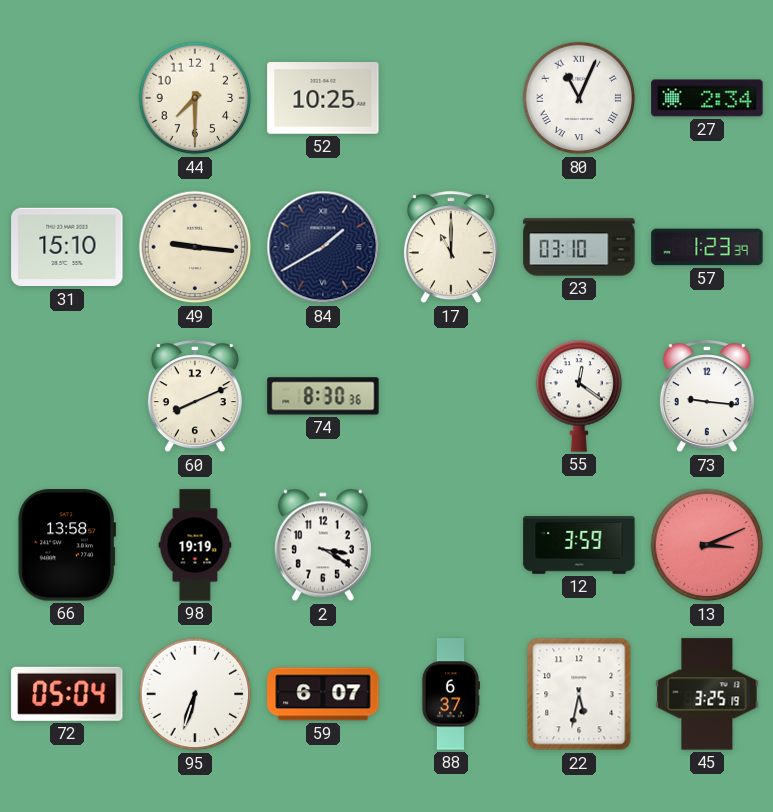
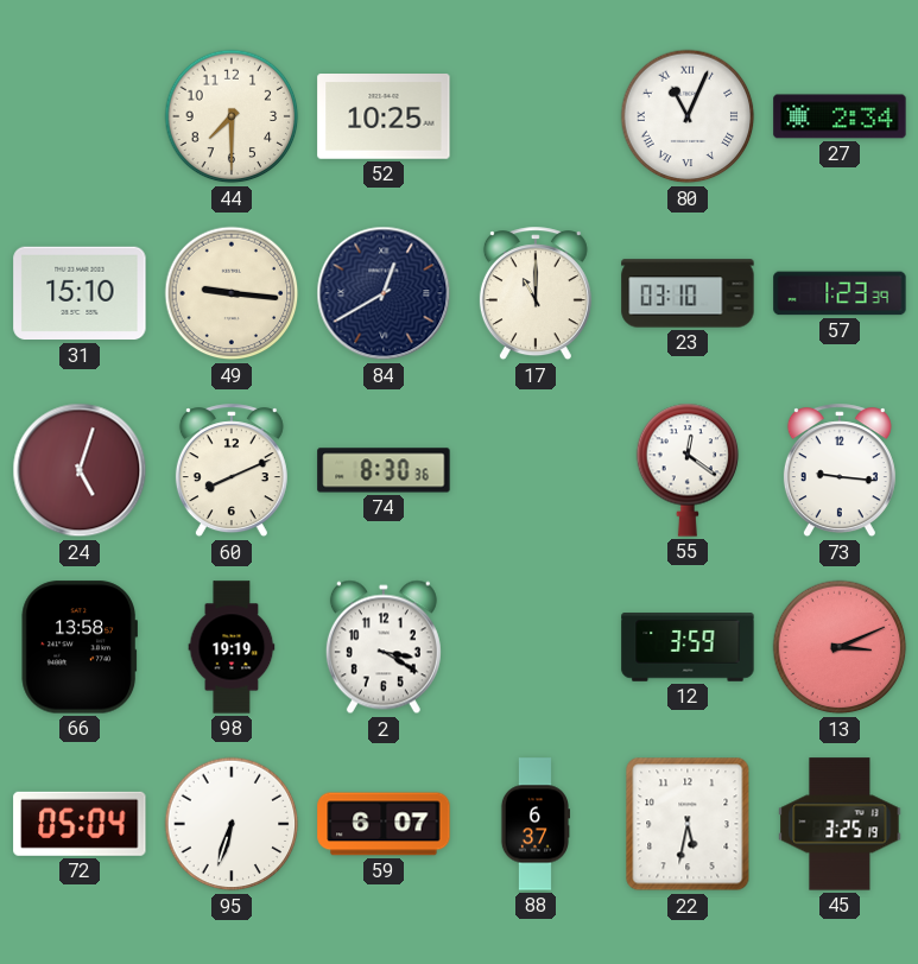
84: 1:40 -> 12:40 (384, 293)
24: none -> 5:03 (80, 470)
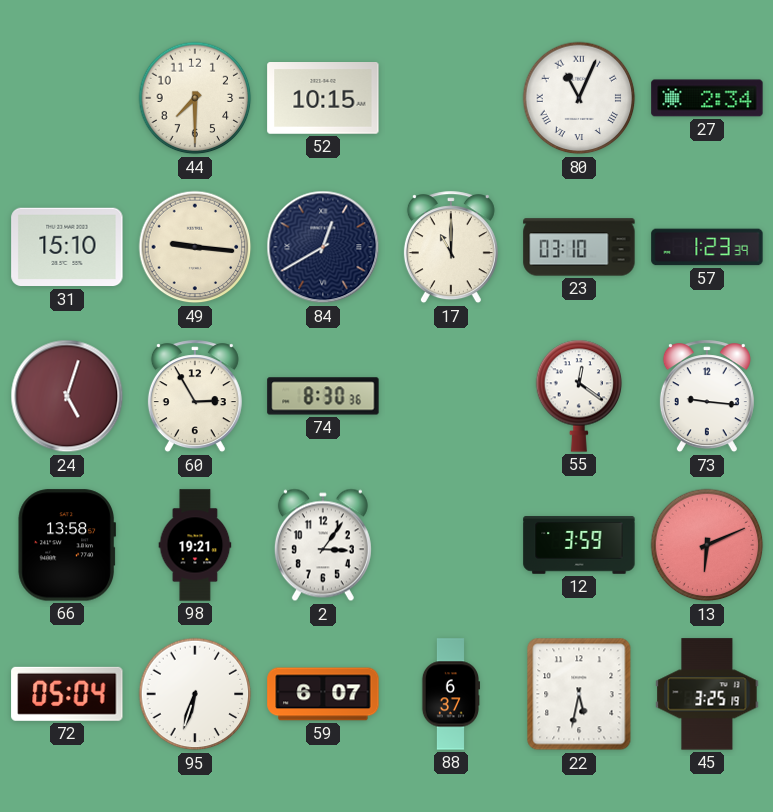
52: 10:25 -> 10:15 (323, 99)
60: 8:11 -> 2:55 (195, 397)
98: 19:19 -> 19:21 (195, 545)
2: 3:20 -> 3:06 (323, 545)
13: 3:11 -> 6:11 (707, 545)
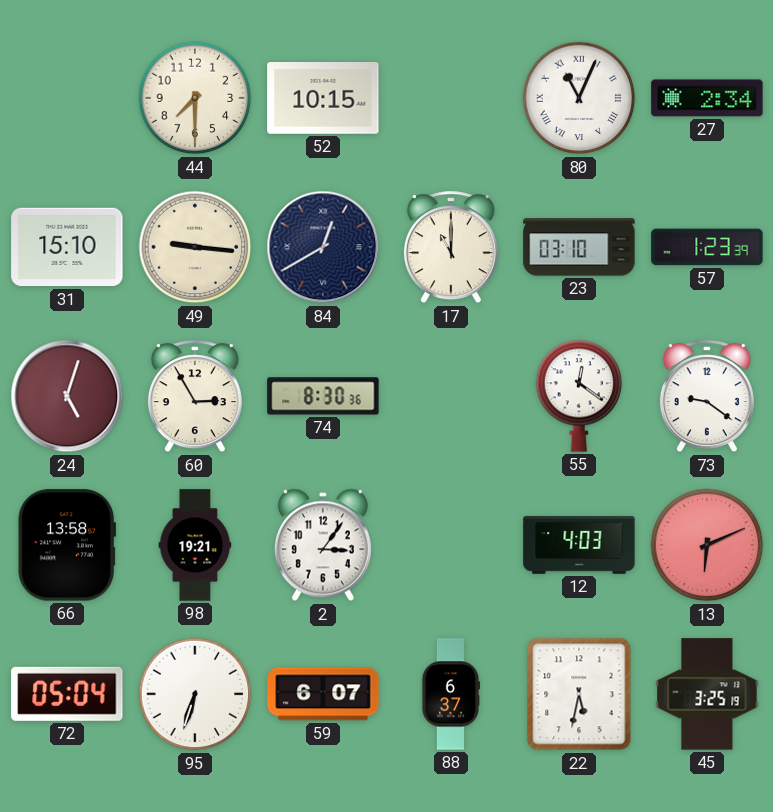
73: 9:16 -> 9:21 (707, 397)
12: 3:59 -> 4:03 (579, 545)
